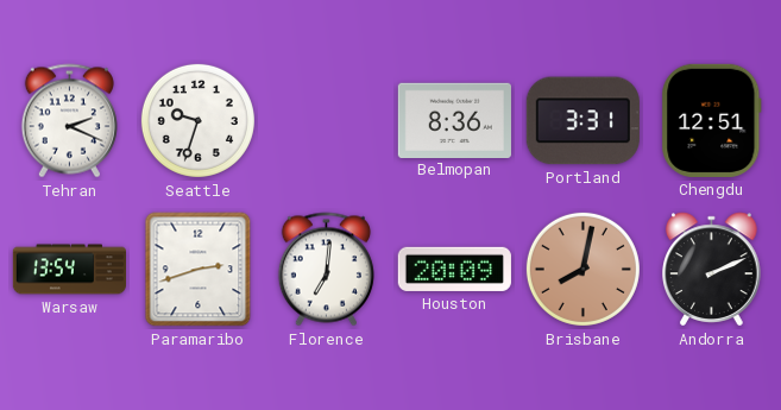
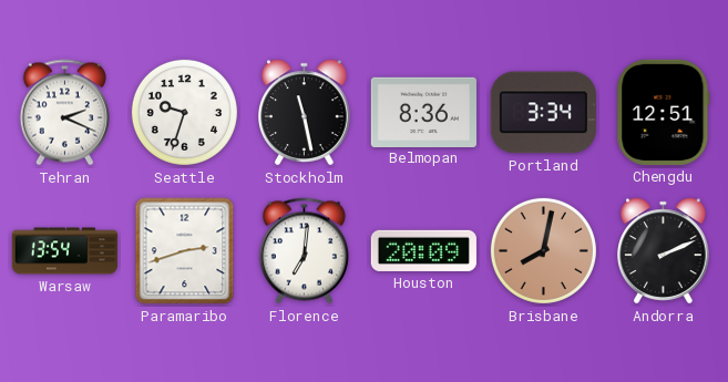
Stockholm: none -> 11:28 (305, 113)
Portland: 3:31 -> 3:34 (543, 113)
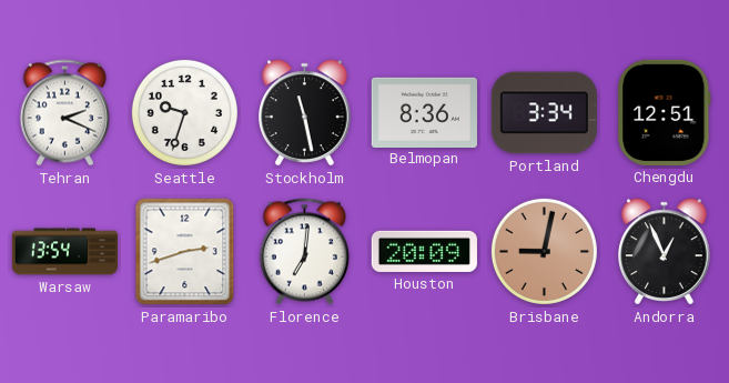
Brisbane: 8:02 -> 9:02 (544, 251)
Andorra: 2:11 -> 12:56 (665, 252)
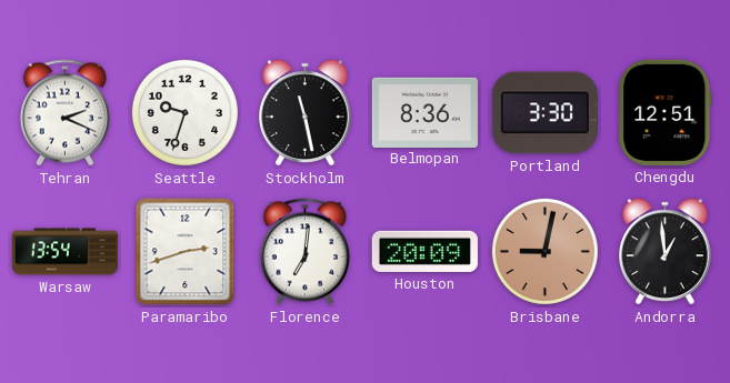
Portland: 3:34 -> 3:30 (544, 113)
Andorra: 12:56 -> 12:59 (666, 252)
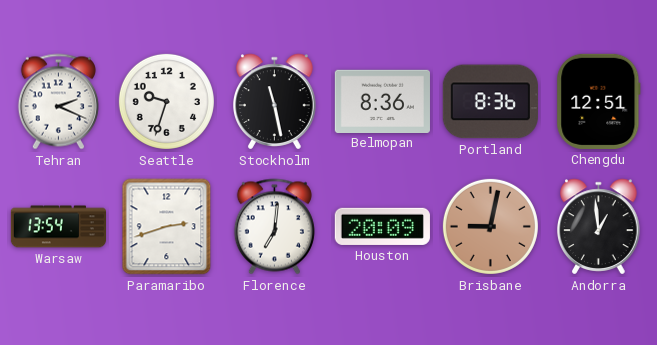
Portland: 3:30 -> 8:36 (490, 102)
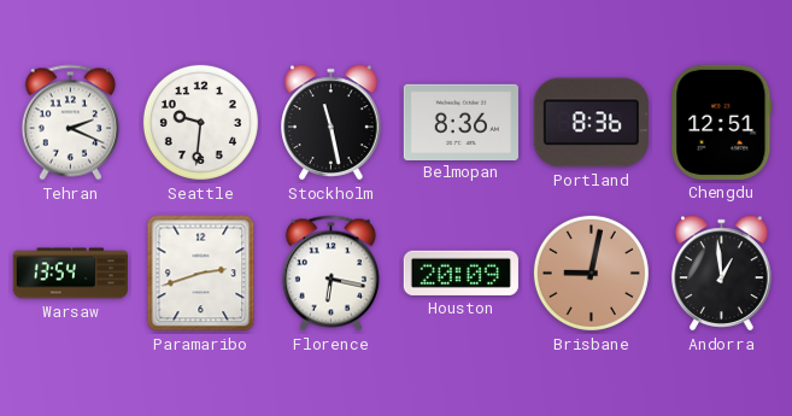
Seattle: 9:33 -> 9:31 (200, 122)
Florence: 7:01 -> 6:17 (330, 274)
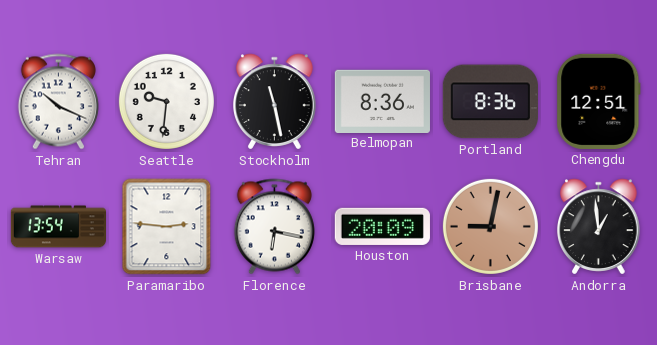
Tehran: 2:19 -> 10:19 (58, 102)
Paramaribo: 2:42 -> 2:46 (167, 227)
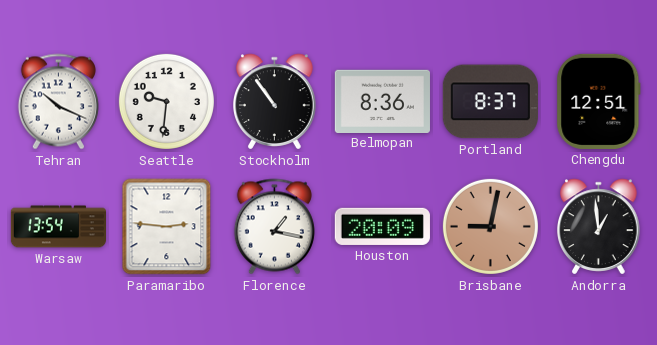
Stockholm: 11:28 -> 10:54 (275, 102)
Portland: 8:36 -> 8:37 (490, 102)
Florence: 6:17 -> 1:17 (274, 227)
